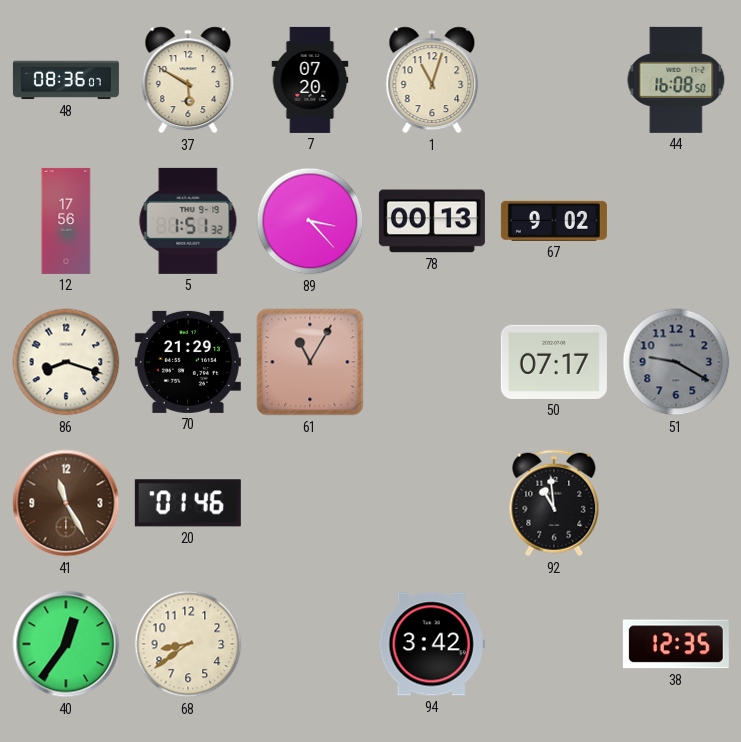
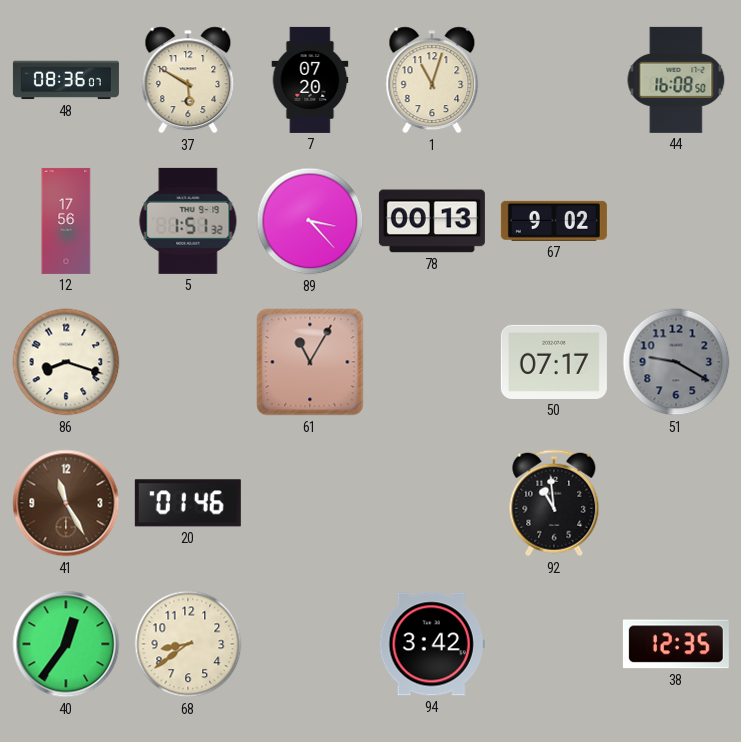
70: 21:29 -> none (188, 362)
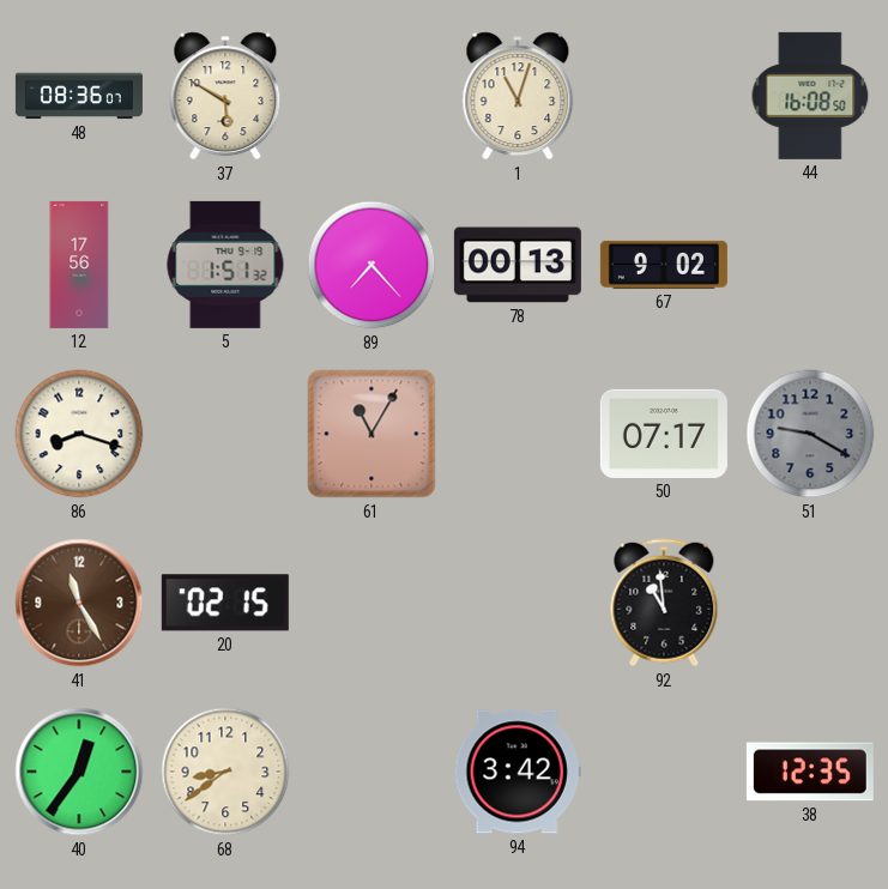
7: 07:20 -> none (310, 80)
89: 3:23 -> 7:23 (371, 265)
20: 01:46 -> 02:15 (225, 603)
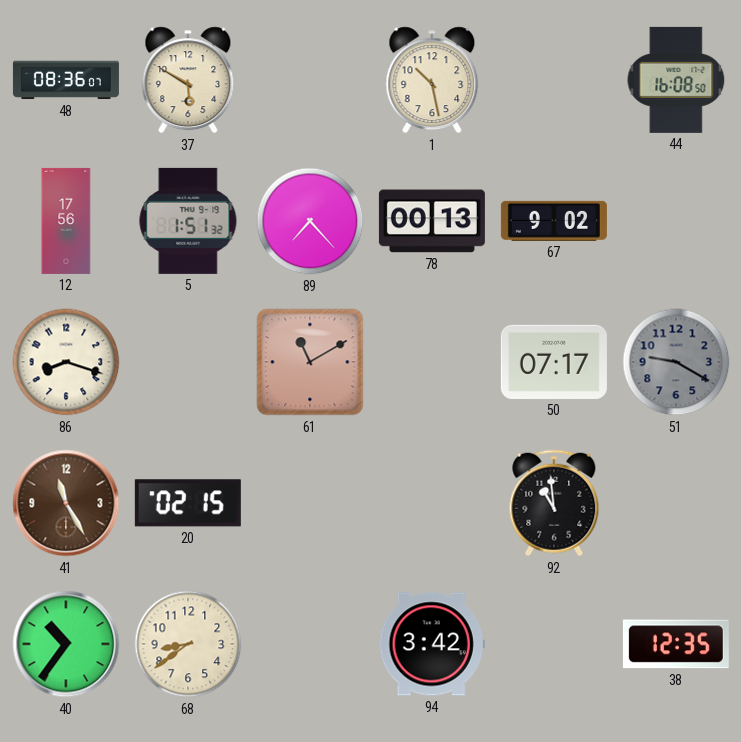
1: 11:03 -> 10:28 (432, 80)
61: 11:05 -> 11:10 (310, 362)
40: 12:36 -> 10:36 (66, 644)
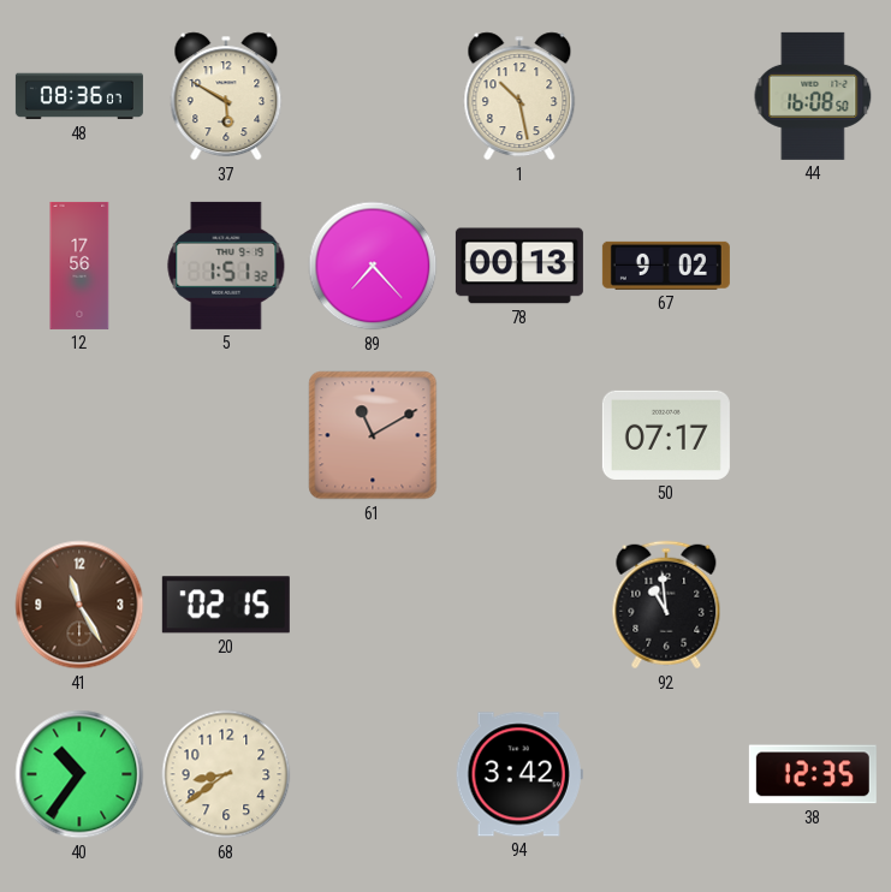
86: 8:18 -> none (66, 362)
51: 9:20 -> none (676, 362)
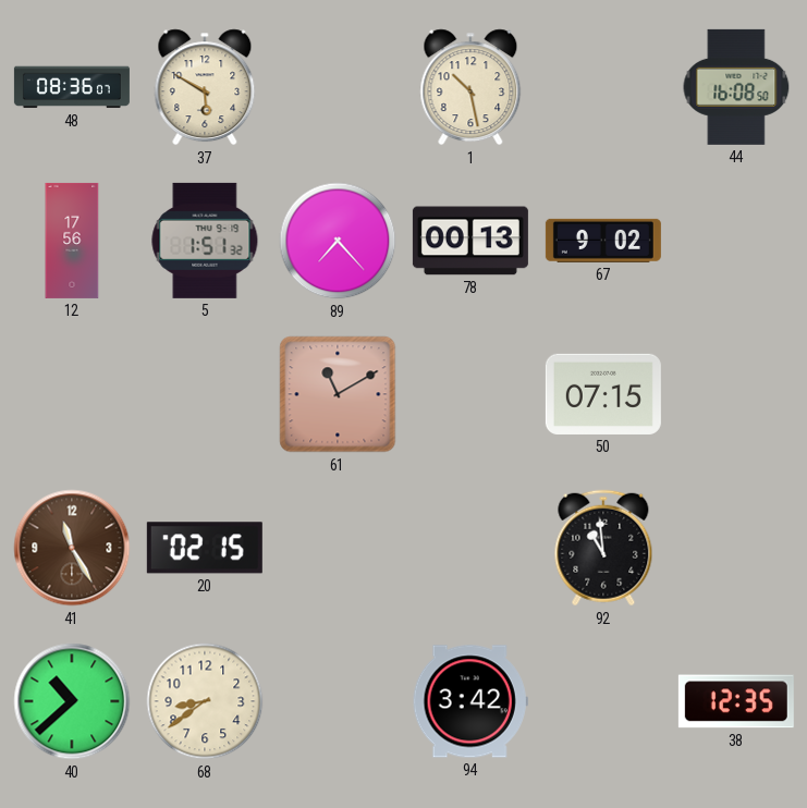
50: 07:17 -> 07:15 (603, 394)
40: 10:36 -> 10:38 (72, 701)
